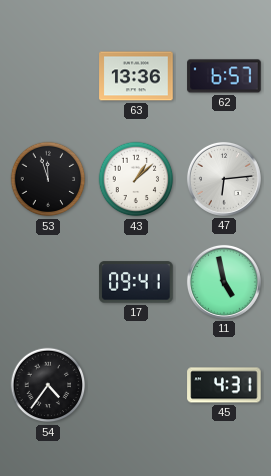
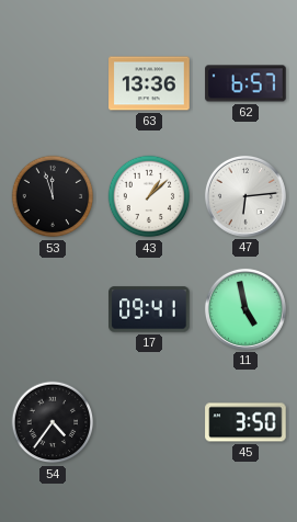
45: 4:31 -> 3:50 (245, 422)
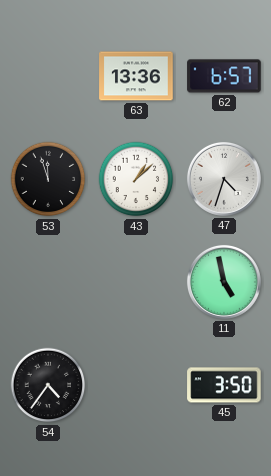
47: 6:14 -> 4:33 (224, 179)
17: 09:41 -> none (149, 309)
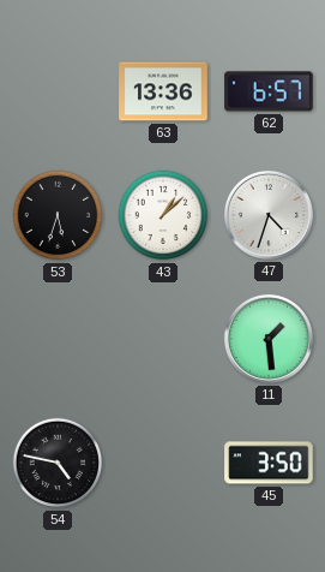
53: 11:57 -> 5:33 (58, 215)
11: 4:58 -> 1:29 (269, 339)
54: 4:36 -> 4:47 (58, 463)
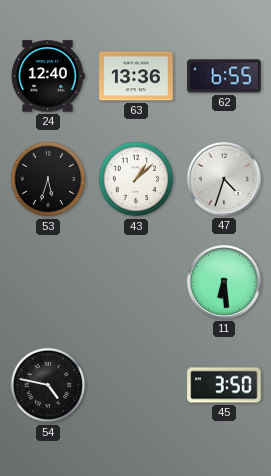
24: none -> 12:40 (48, 76)
62: 6:57 -> 6:55 (224, 76)
11: 1:29 -> 6:29 (224, 282)
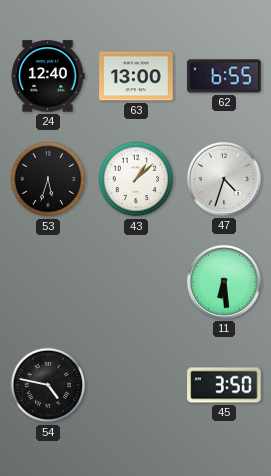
63: 13:36 -> 13:00 (136, 76)
